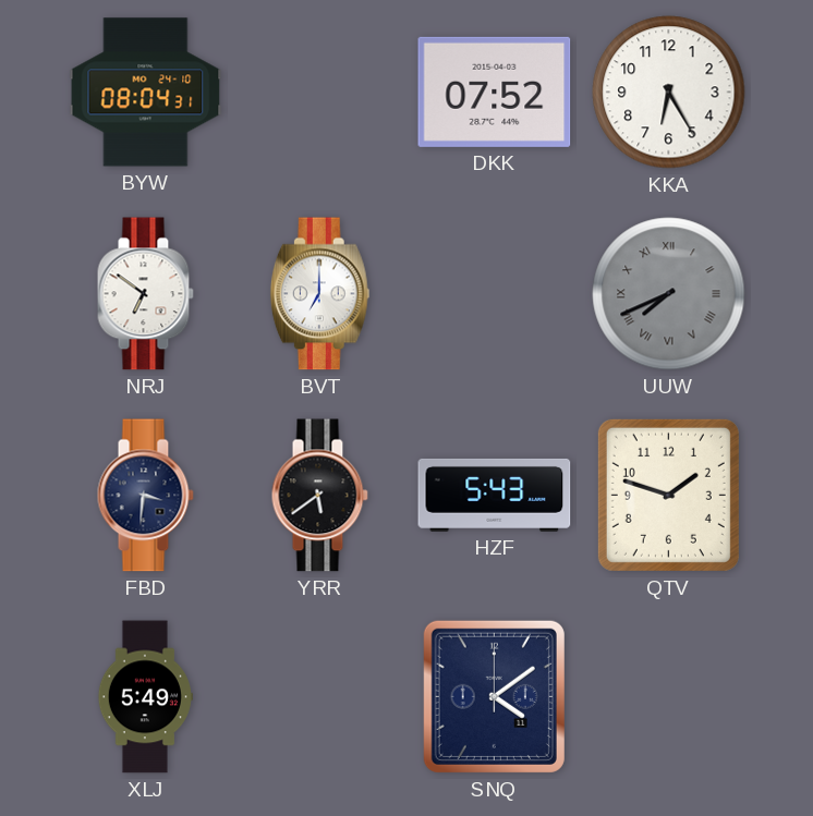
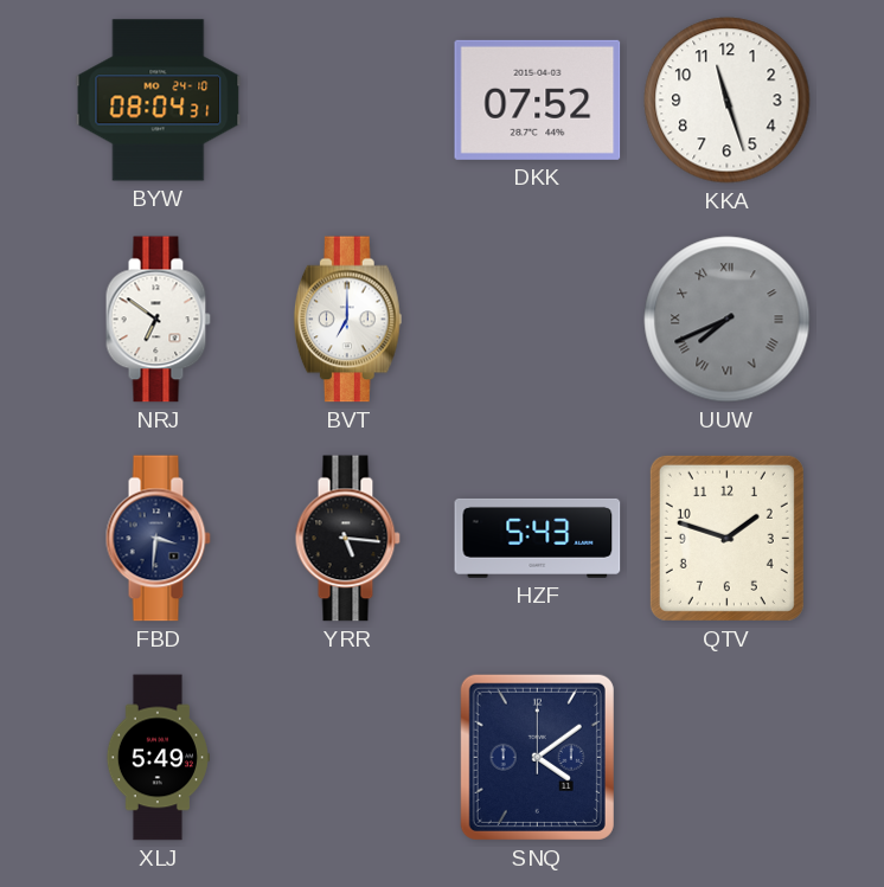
KKA: 6:25 -> 11:27 (728, 101)
YRR: 5:39 -> 5:16 (347, 539)
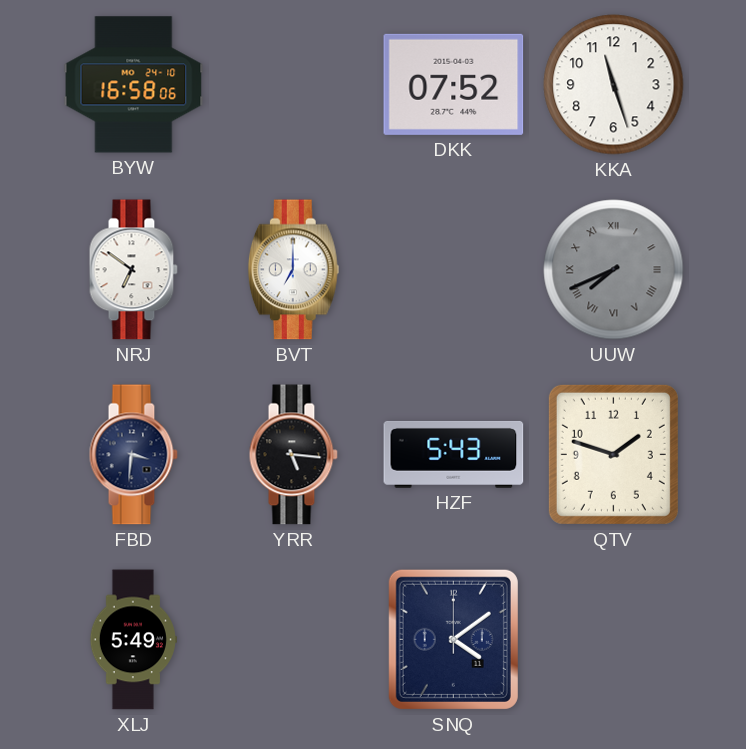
BYW: 08:04 -> 16:58 (134, 85)
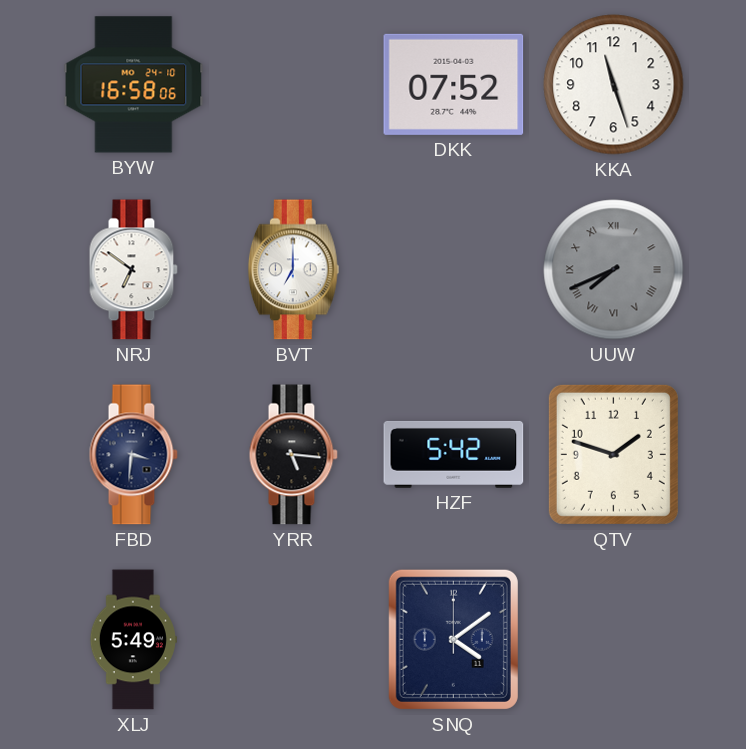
HZF: 5:43 -> 5:42 (454, 454)
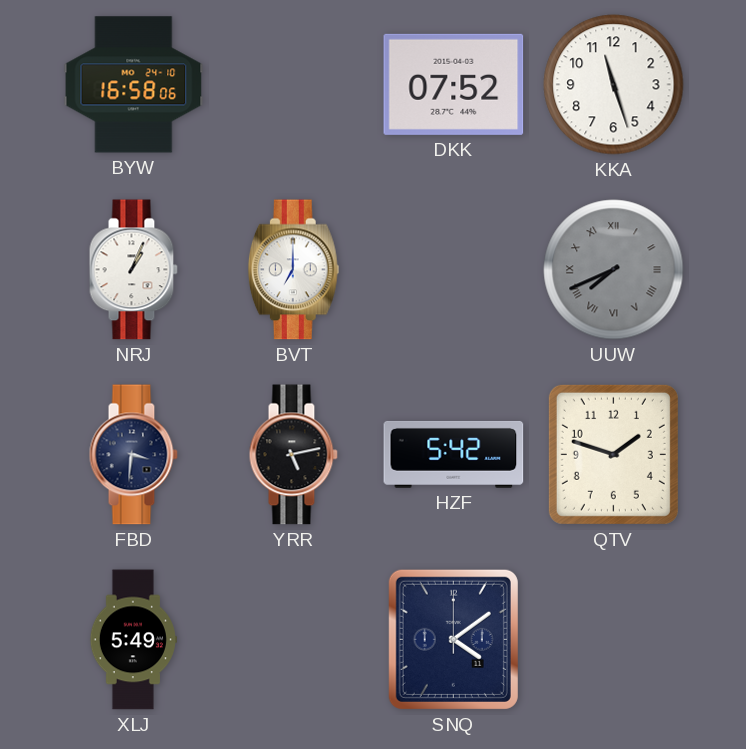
NRJ: 6:51 -> 1:04 (133, 270)
YRR: 5:16 -> 5:13 (293, 455)
